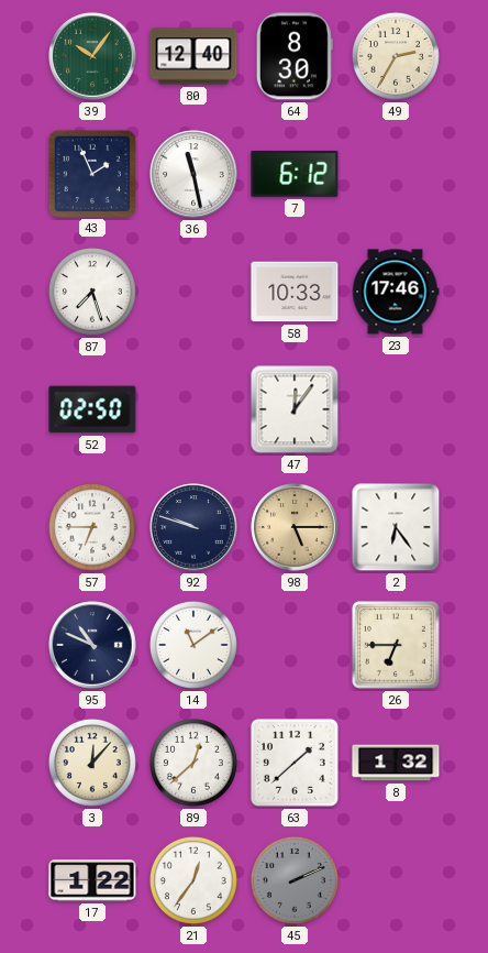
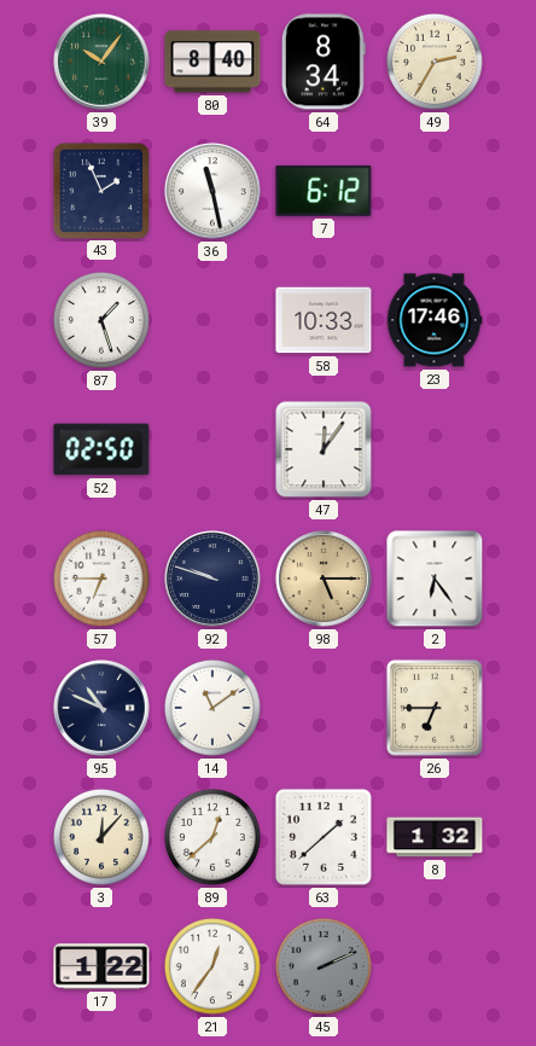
80: 12:40 -> 8:40 (212, 62)
64: 8:30 -> 8:34 (324, 62)
87: 7:27 -> 1:27 (101, 320)
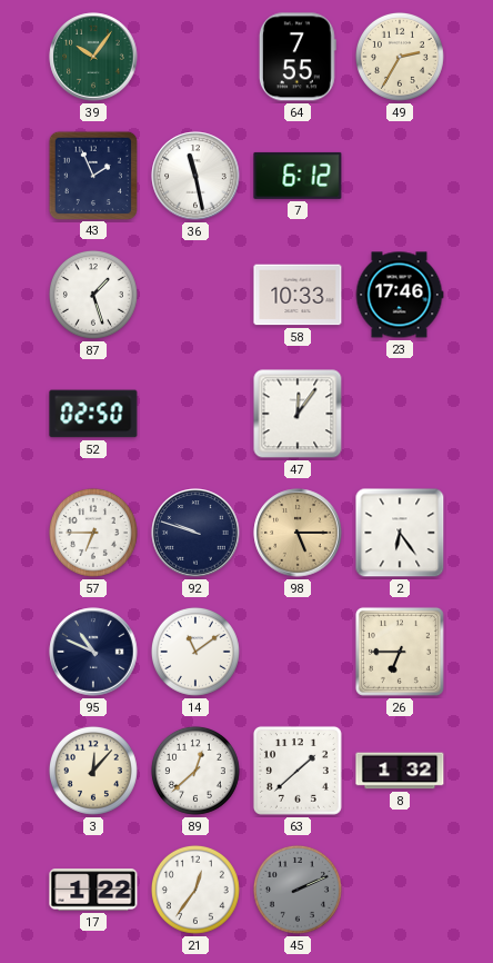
80: 8:40 -> none (212, 62)
64: 8:34 -> 7:55 (298, 57)
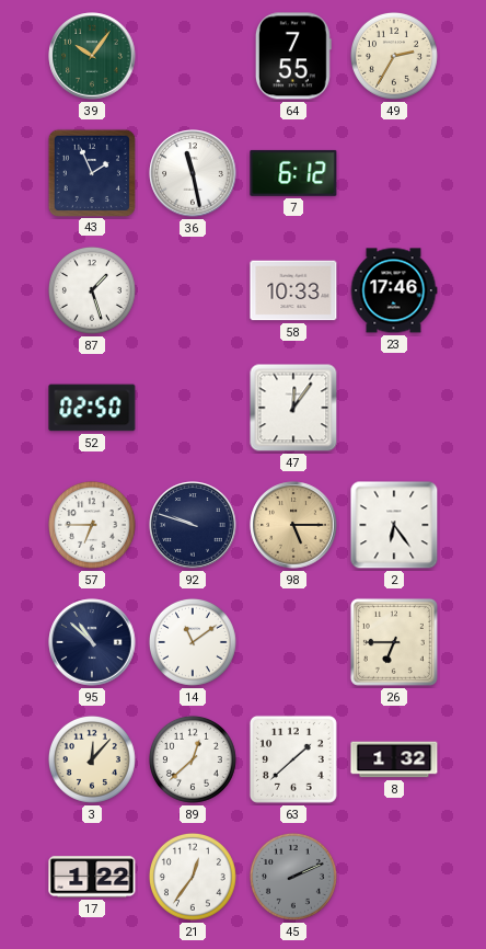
95: 10:49 -> 10:52 (92, 642)
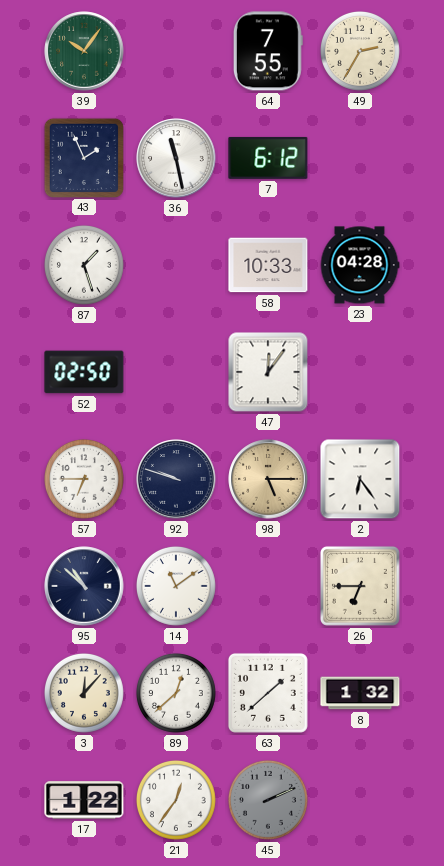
23: 17:46 -> 04:28 (360, 265)
